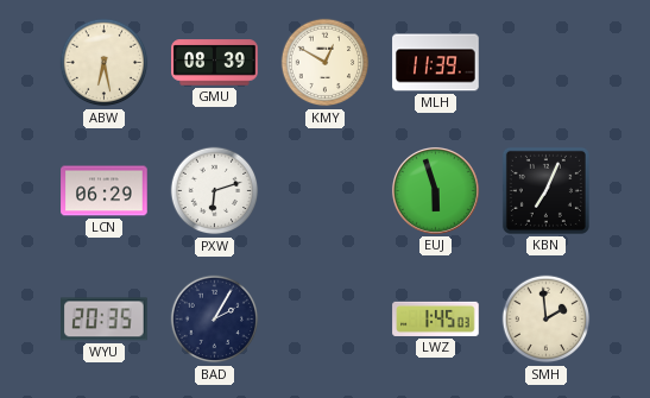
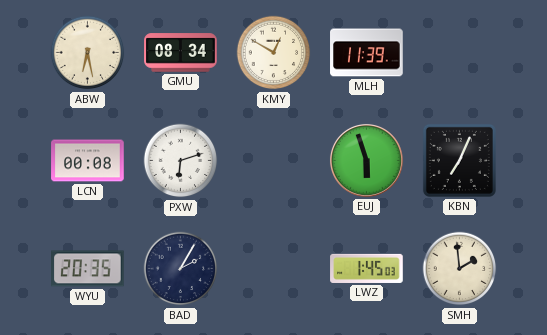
GMU: 08:39 -> 08:34 (181, 53)
LCN: 06:29 -> 00:08 (88, 161)
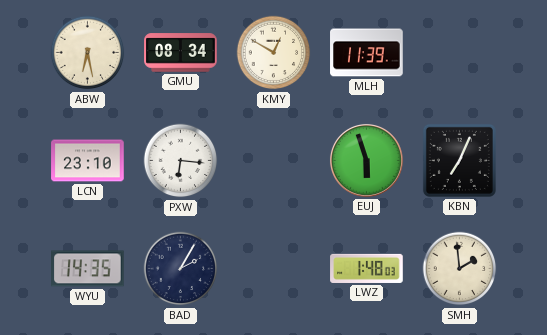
LCN: 00:08 -> 23:10 (88, 161)
PXW: 6:12 -> 6:16 (181, 161)
WYU: 20:35 -> 14:35 (88, 269)
LWZ: 1:45 -> 1:48 (367, 268)
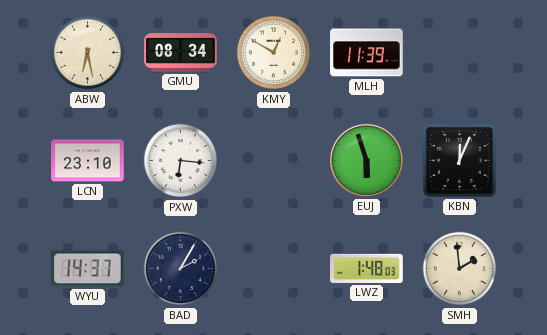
KBN: 7:04 -> 12:04 (459, 160)
WYU: 14:35 -> 14:37 (88, 269)
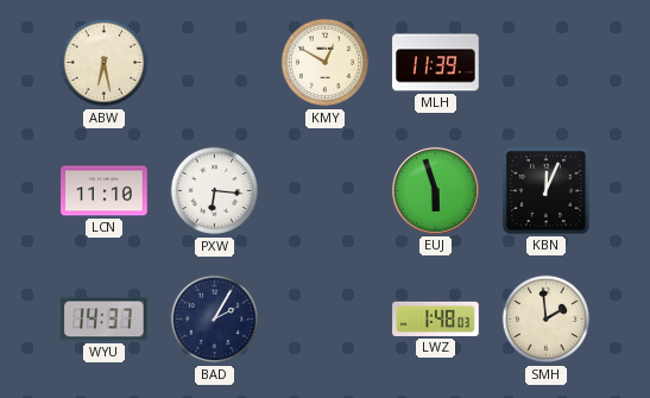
GMU: 08:34 -> none (181, 53)
LCN: 23:10 -> 11:10 (105, 191)
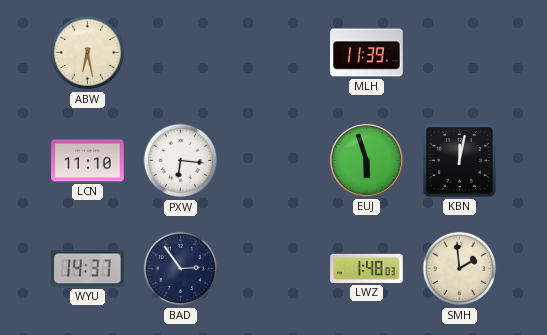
KMY: 12:50 -> none (326, 63)
KBN: 12:04 -> 12:02 (459, 160)
BAD: 2:05 -> 2:54 (181, 269)
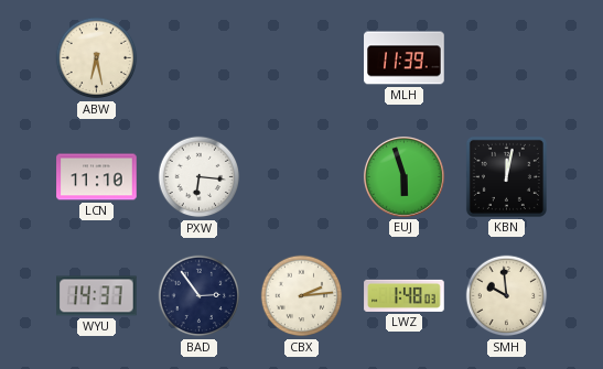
CBX: none -> 2:14 (302, 296)
SMH: 1:59 -> 9:59 (507, 296)
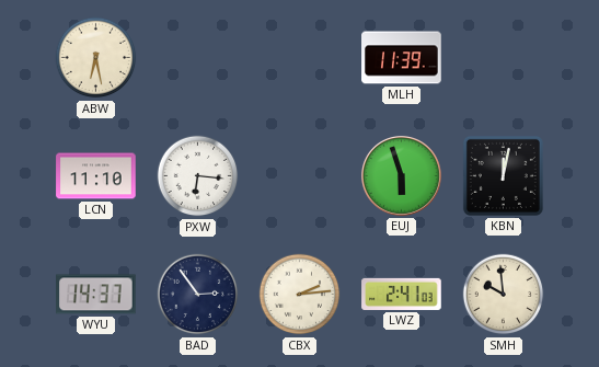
LWZ: 1:48 -> 2:41 (402, 294)
